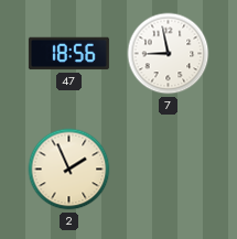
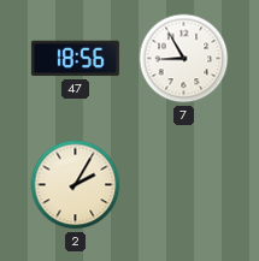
7: 8:58 -> 8:55 (184, 59)
2: 1:56 -> 2:05 (76, 185)
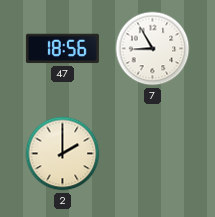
2: 2:05 -> 2:00 (63, 154)
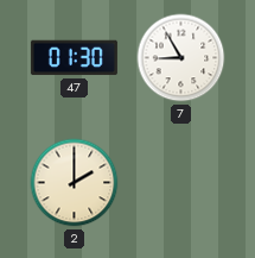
47: 18:56 -> 01:30 (74, 58)
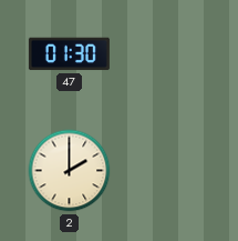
7: 8:55 -> none (181, 58)
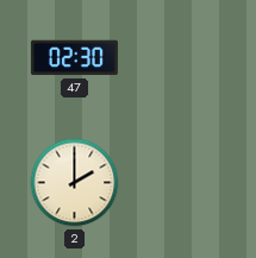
47: 01:30 -> 02:30 (74, 58)
